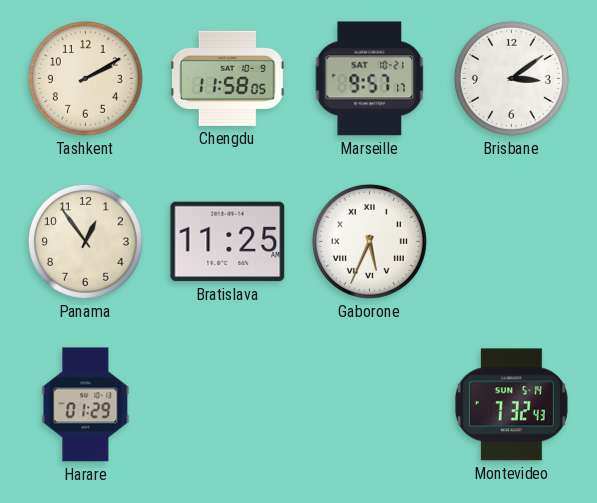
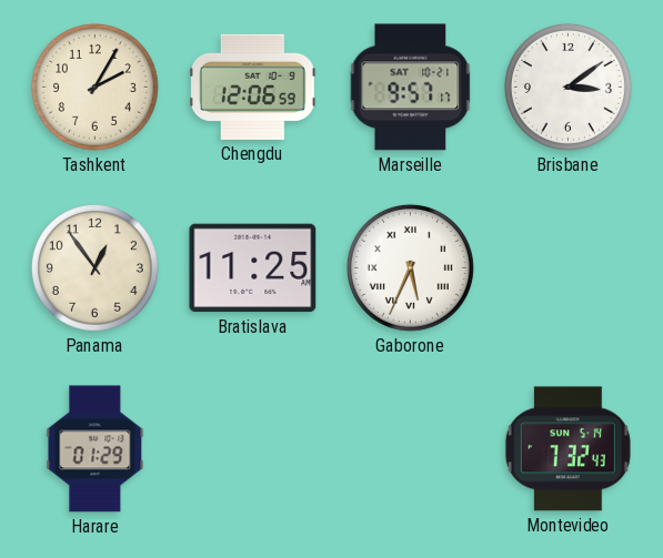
Tashkent: 2:10 -> 2:05 (94, 87)
Chengdu: 11:58 -> 12:06 (252, 87)
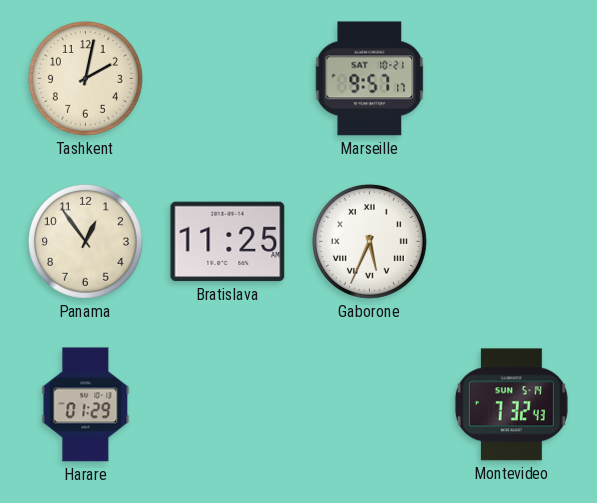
Tashkent: 2:05 -> 2:02 (85, 78)
Chengdu: 12:06 -> none (252, 87)
Brisbane: 3:09 -> none (567, 87)
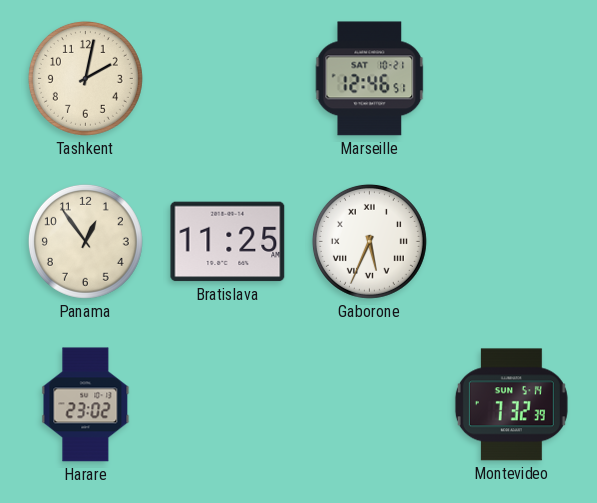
Marseille: 9:57 -> 12:46 (370, 79)
Harare: 01:29 -> 23:02 (86, 405)
Montevideo: 7:32:43 -> 7:32:39 (511, 405)
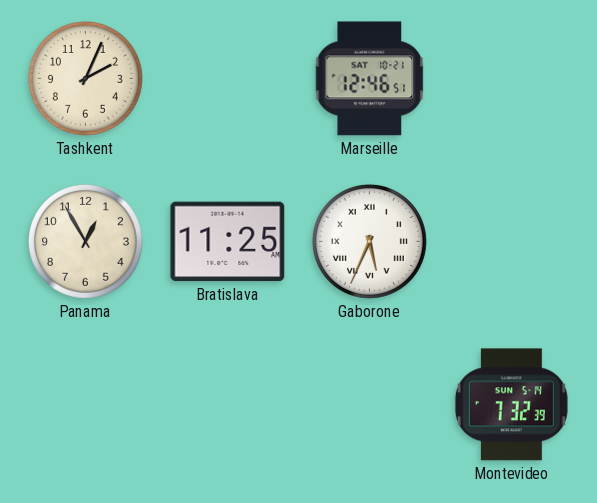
Tashkent: 2:02 -> 2:04 (85, 78)
Panama: 12:54 -> 12:55 (85, 241)
Harare: 23:02 -> none (86, 405)
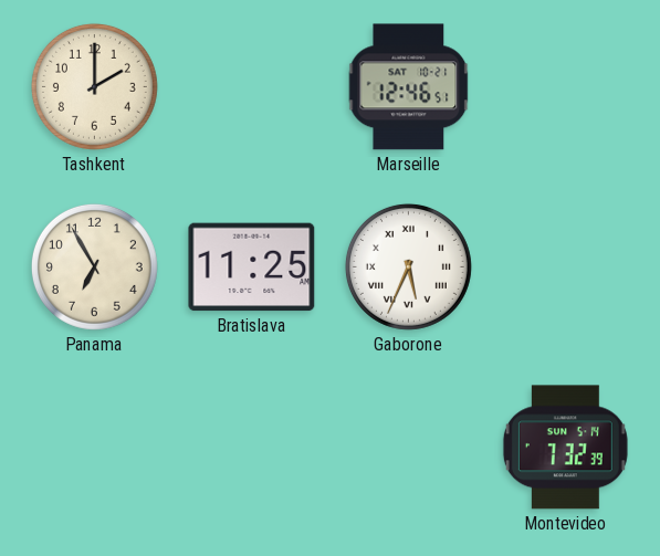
Tashkent: 2:04 -> 2:00 (94, 86)
Panama: 12:55 -> 6:55 (94, 266)
